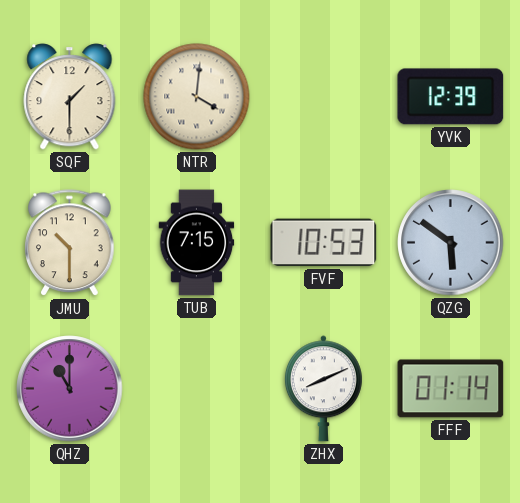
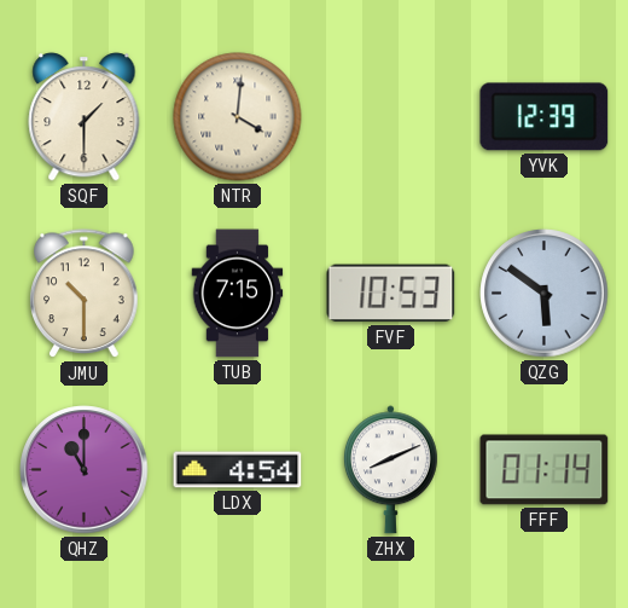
LDX: none -> 4:54 (238, 470)
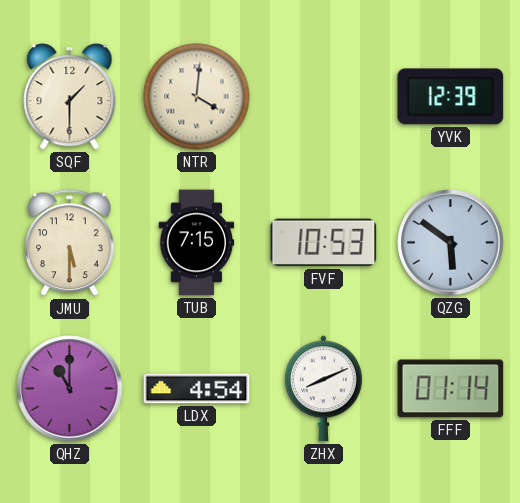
JMU: 10:30 -> 5:30 (70, 243)
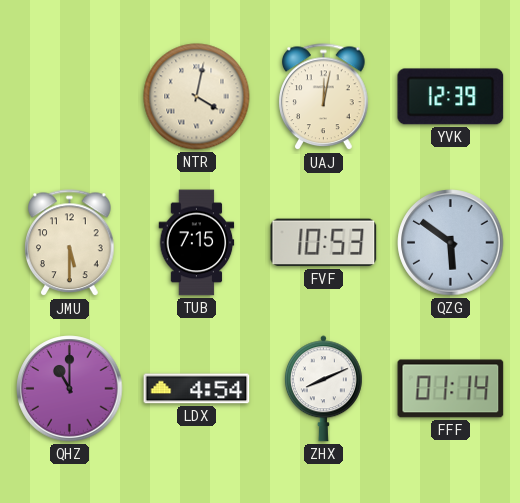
SQF: 1:30 -> none (70, 97)
NTR: 4:01 -> 4:02 (197, 97)
UAJ: none -> 12:02 (324, 97)
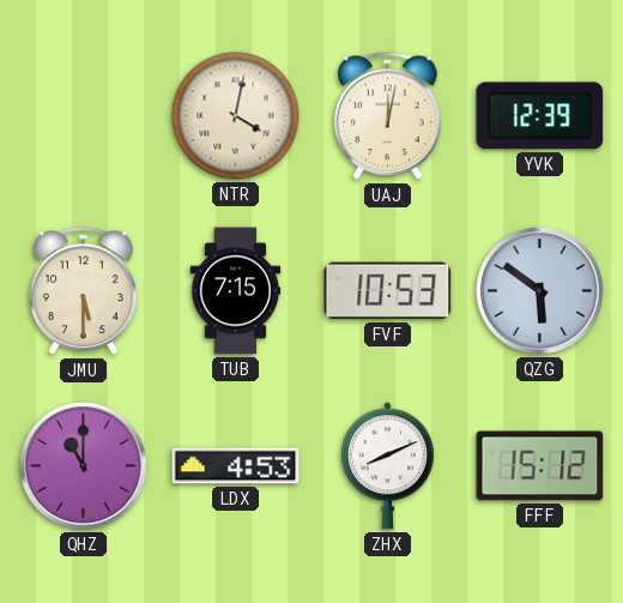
LDX: 4:54 -> 4:53 (236, 466)
FFF: 01:14 -> 15:12 (540, 466)
